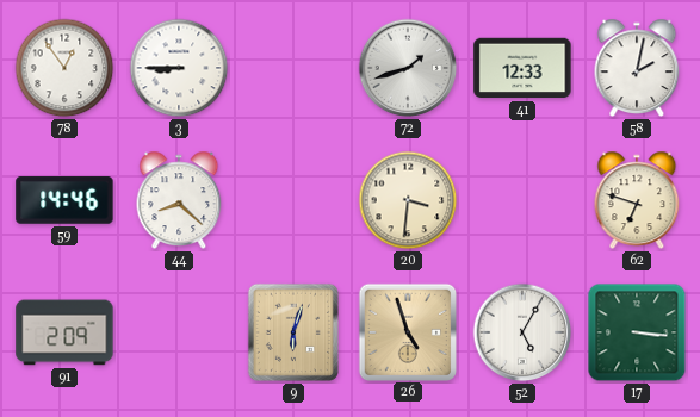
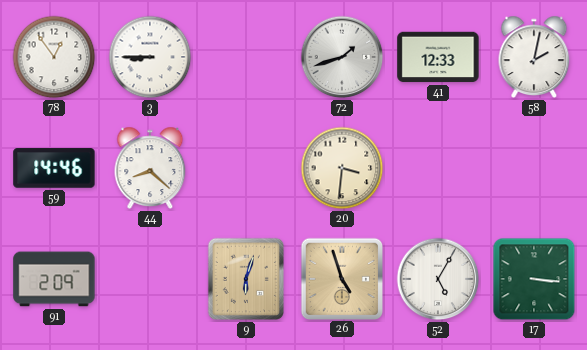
62: 6:48 -> none (637, 200)
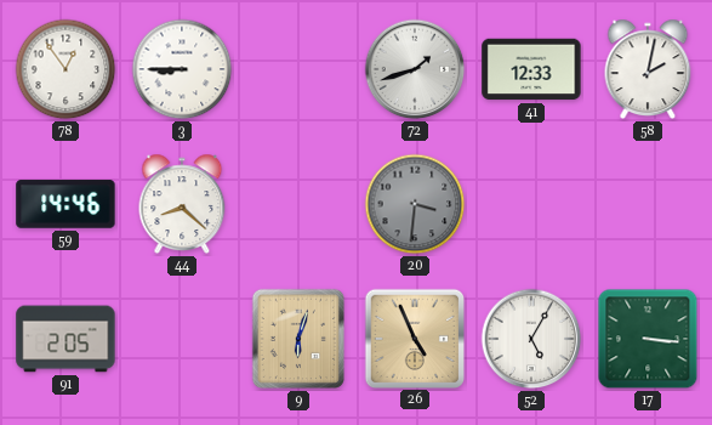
20 dial: cream -> grey (415, 204)
91: 2:09 -> 2:05 (65, 339)
26: 4:57 -> 4:56 (414, 338)
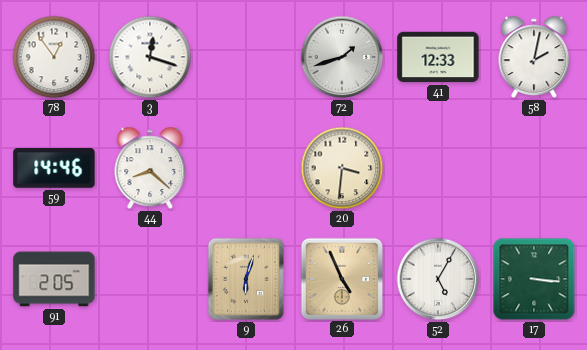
3: 8:45 -> 12:18 (150, 57)
20 dial: grey -> cream (342, 168)
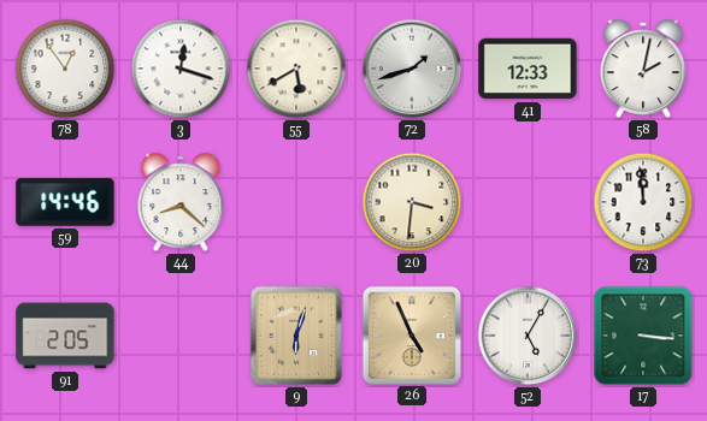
55: none -> 5:40 (296, 69)
73: none -> 11:59 (643, 202)
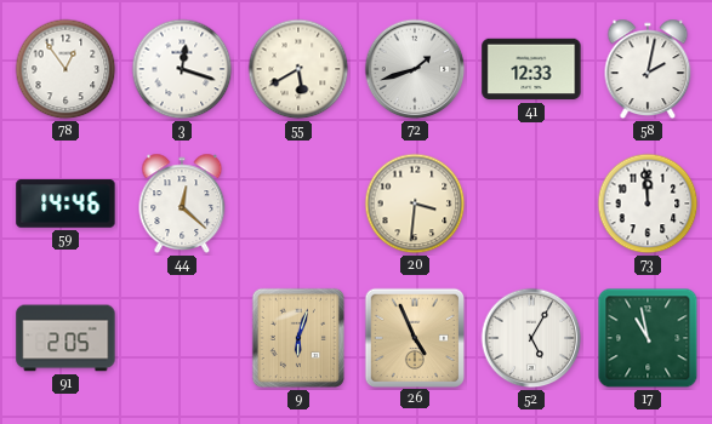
44: 8:22 -> 12:22 (182, 204)
17: 3:16 -> 10:58 (648, 338)
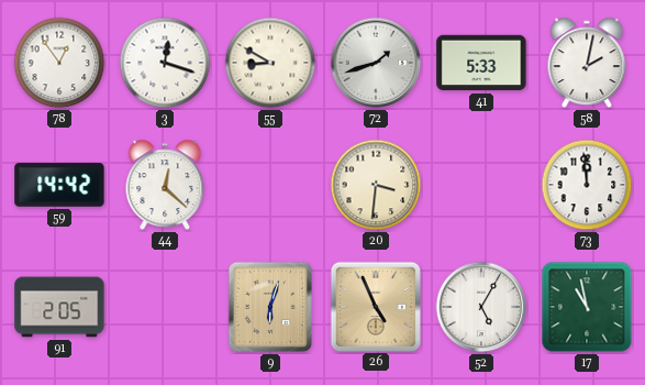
55: 5:40 -> 8:50 (270, 63)
41: 12:33 -> 5:33 (481, 63)
59: 14:46 -> 14:42 (59, 185)
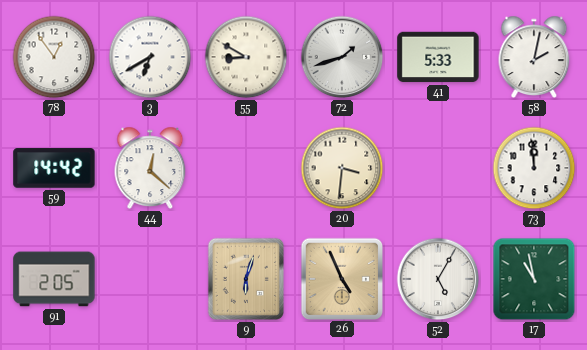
3: 12:18 -> 6:40 (150, 57)
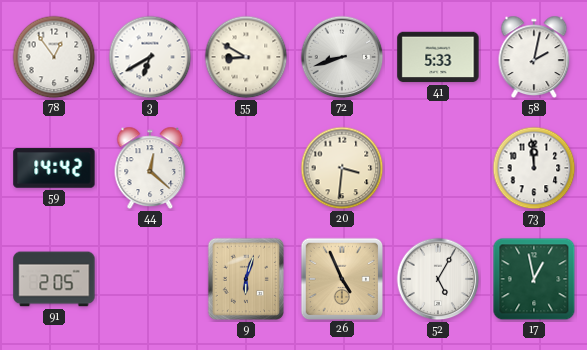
72: 1:42 -> 8:42 (342, 57)
17: 10:58 -> 12:58 (534, 279)
